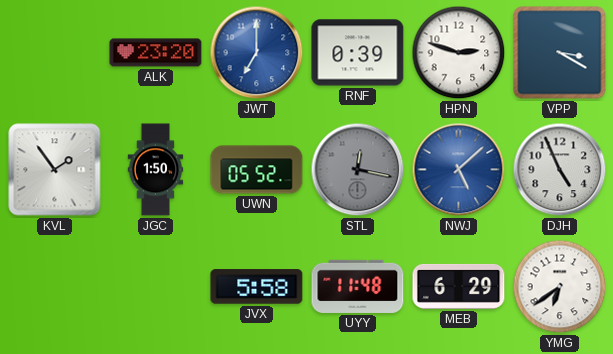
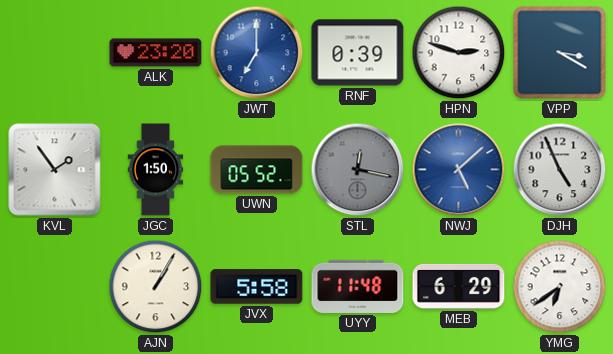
AJN: none -> 1:05 (156, 287)
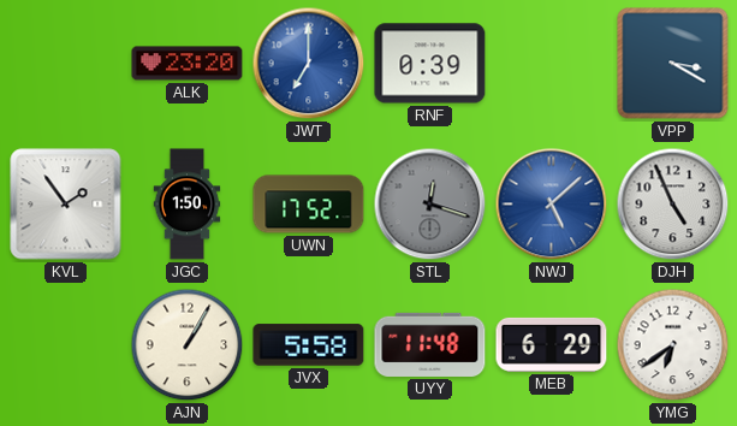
HPN: 2:48 -> none (459, 53)
UWN: 05:52 -> 17:52 (309, 205)
STL: 12:17 -> 12:18 (430, 205)
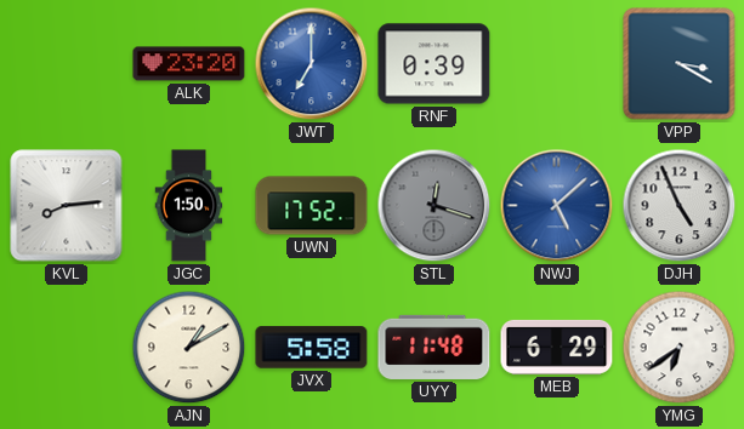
KVL: 1:54 -> 8:14 (67, 206)
AJN: 1:05 -> 1:10 (189, 348)
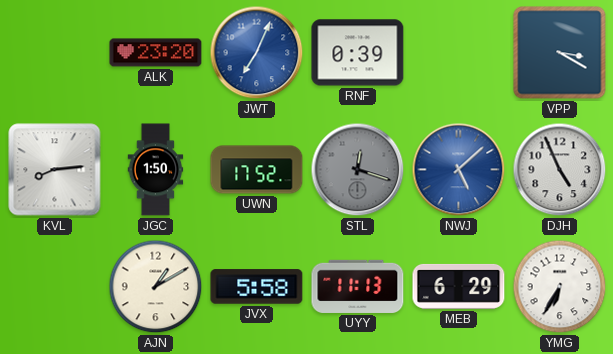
JWT: 7:00 -> 7:04 (257, 53)
UYY: 11:48 -> 11:13 (358, 286)
YMG: 6:39 -> 6:35 (560, 287)
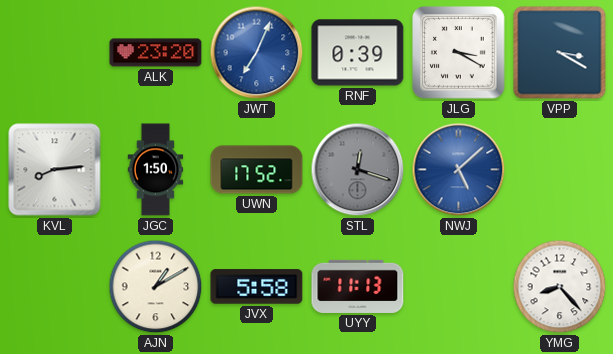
JLG: none -> 3:20 (459, 53)
DJH: 4:56 -> none (560, 170)
MEB: 6:29 -> none (459, 286)
YMG: 6:35 -> 8:23 (560, 287)
